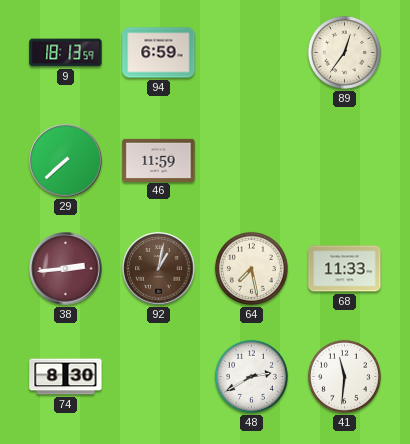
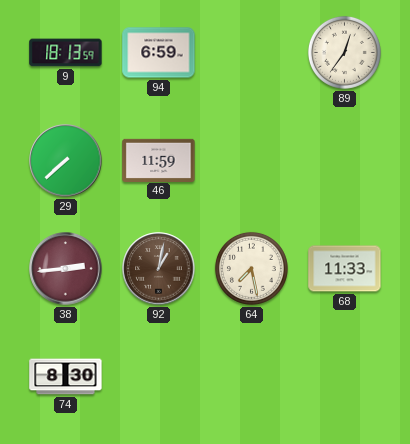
48: 2:40 -> none (251, 376)
41: 11:31 -> none (344, 376)
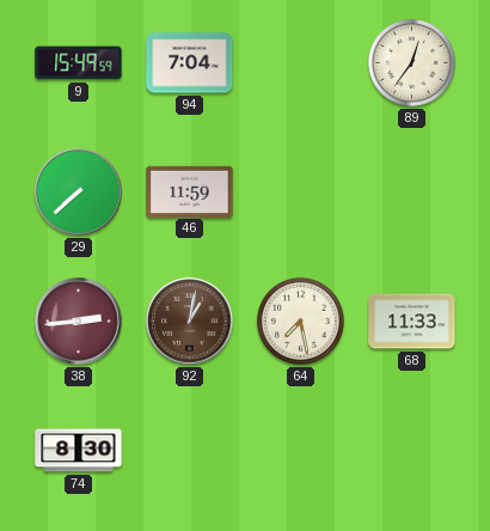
9: 18:13 -> 15:49 (79, 63)
94: 6:59 -> 7:04 (190, 63)
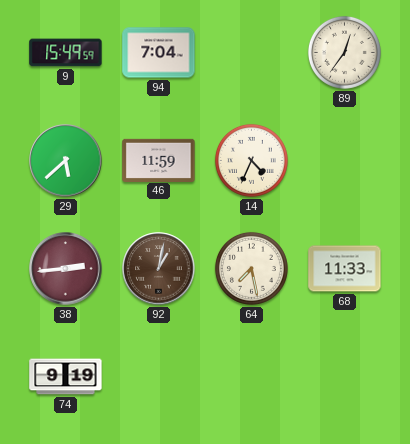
29: 7:38 -> 5:38 (66, 161)
14: none -> 4:34 (251, 160)
74: 8:30 -> 9:19 (66, 377)
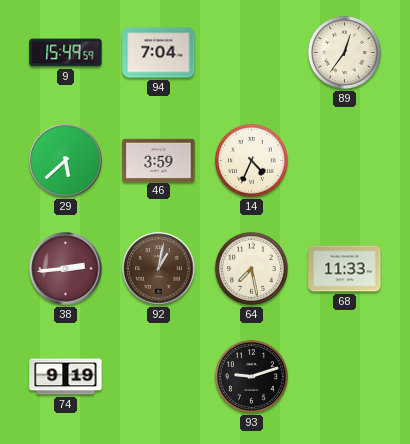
46: 11:59 -> 3:59 (159, 160)
93: none -> 9:12 (251, 376)
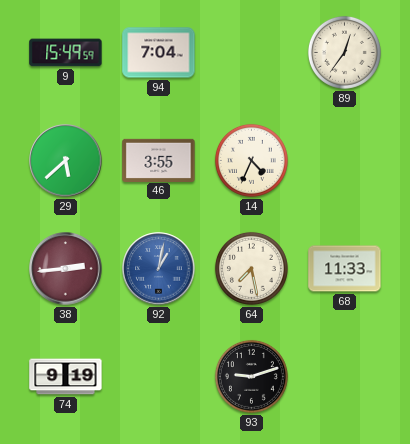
46: 3:59 -> 3:55 (159, 160)
92 dial: brown -> blue (159, 269)
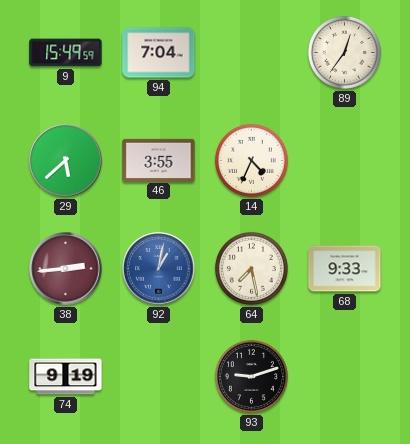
68: 11:33 -> 9:33 (345, 269)
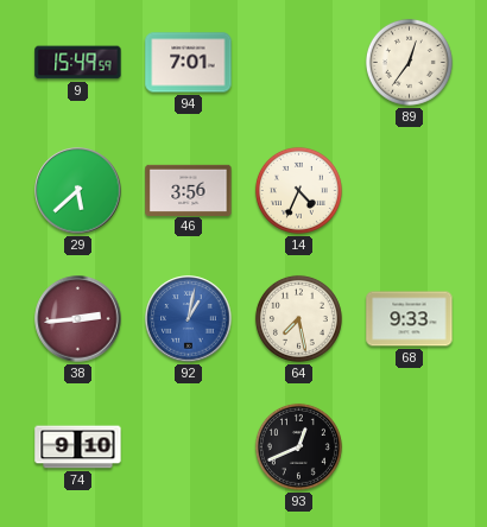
94: 7:04 -> 7:01 (189, 63)
46: 3:55 -> 3:56 (189, 190)
74: 9:19 -> 9:10 (78, 447)
93: 9:12 -> 12:41 (298, 446)
